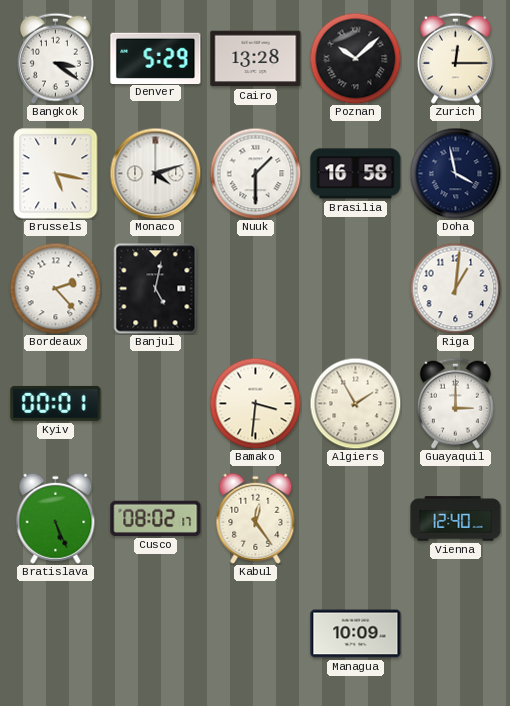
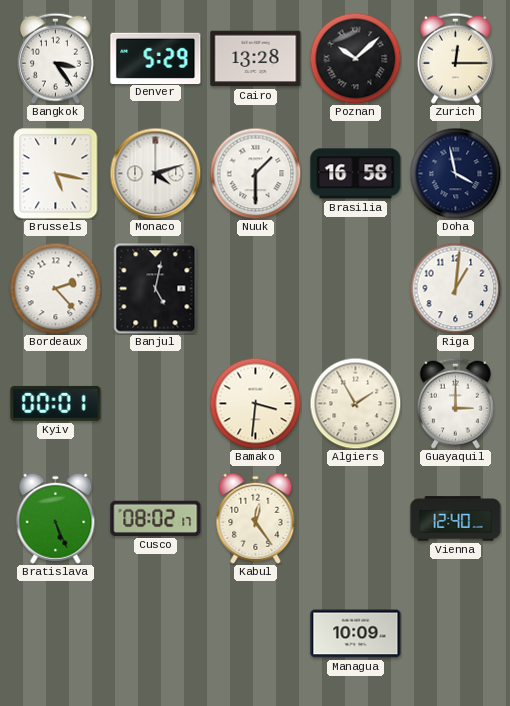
Bangkok: 3:21 -> 3:24 (55, 58)
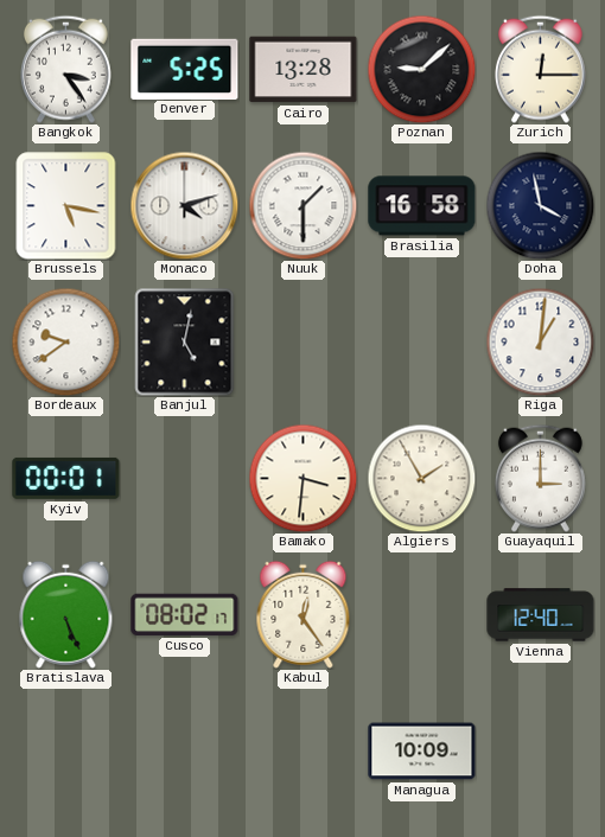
Denver: 5:29 -> 5:25 (185, 69)
Poznan: 10:08 -> 9:08 (421, 69)
Bordeaux: 2:23 -> 9:39 (65, 341)
